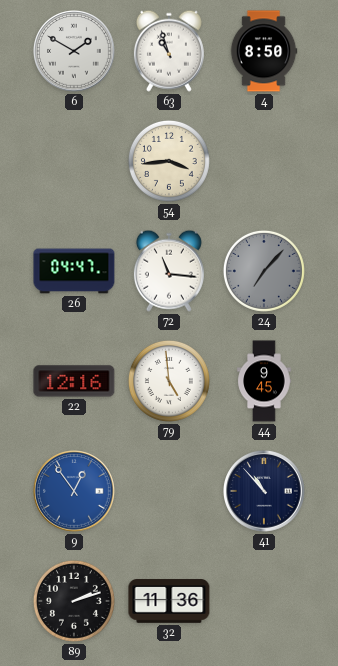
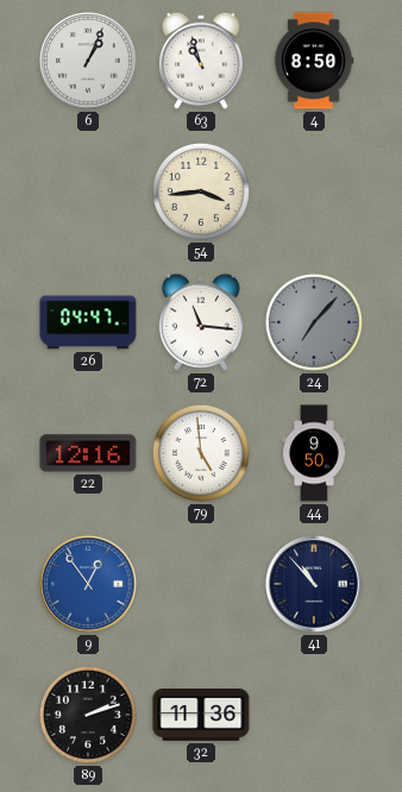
6: 1:50 -> 1:04 (88, 61)
44: 9:45 -> 9:50 (314, 453)
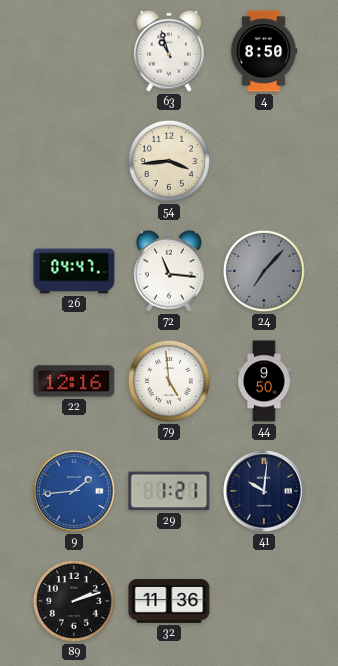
6: 1:04 -> none (88, 61)
9: 12:54 -> 1:44 (74, 491)
29: none -> 1:21 (169, 491)
41: 10:53 -> 10:01 (264, 491)
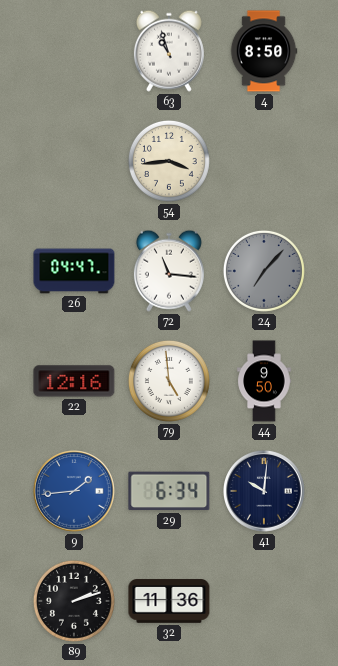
29: 1:21 -> 6:34 (169, 491)
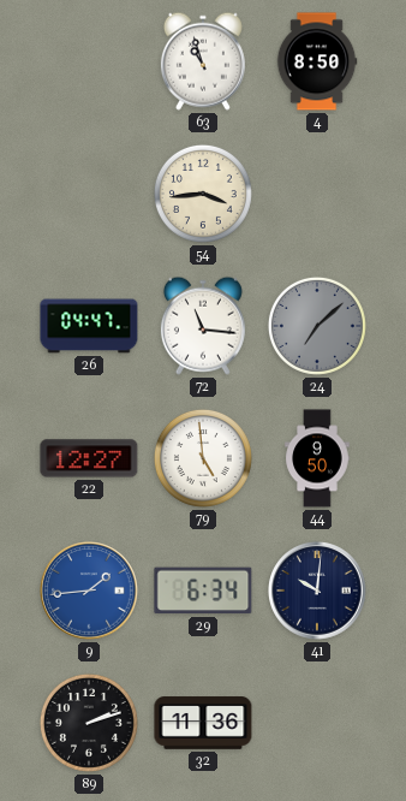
24: 7:07 -> 7:08 (317, 326)
22: 12:16 -> 12:27 (89, 458)
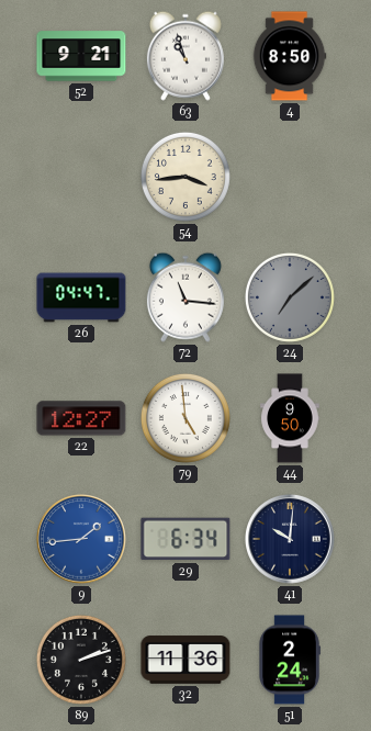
52: none -> 9:21 (81, 56)
51: none -> 2:24 (290, 660)
